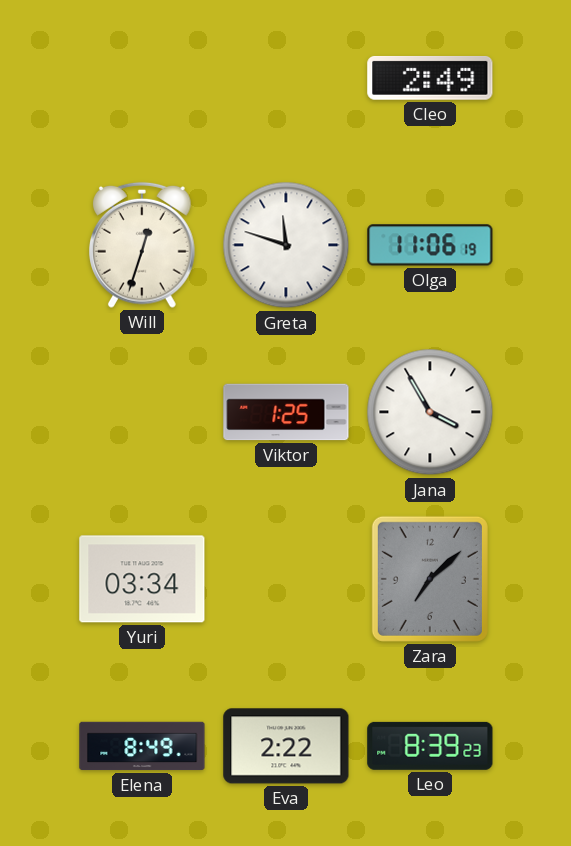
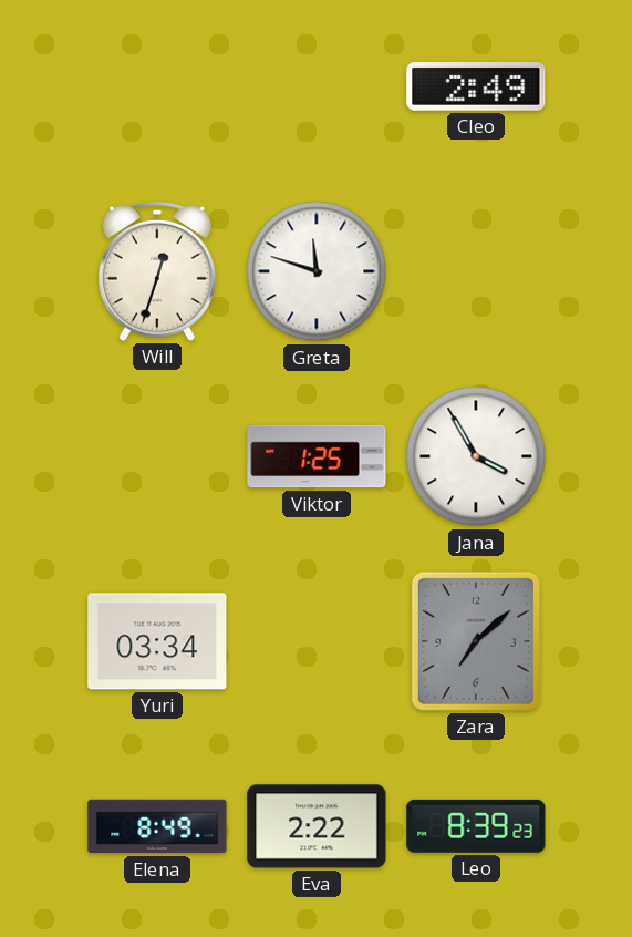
Olga: 11:06 -> none (430, 245)
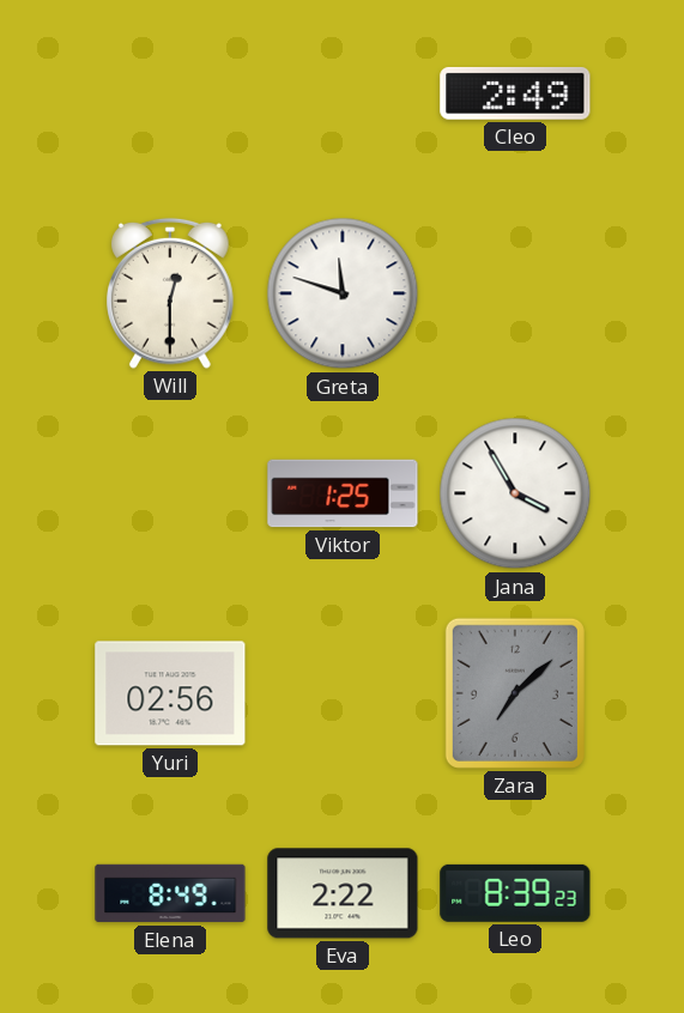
Will: 12:33 -> 12:30 (171, 293)
Yuri: 03:34 -> 02:56 (170, 693)
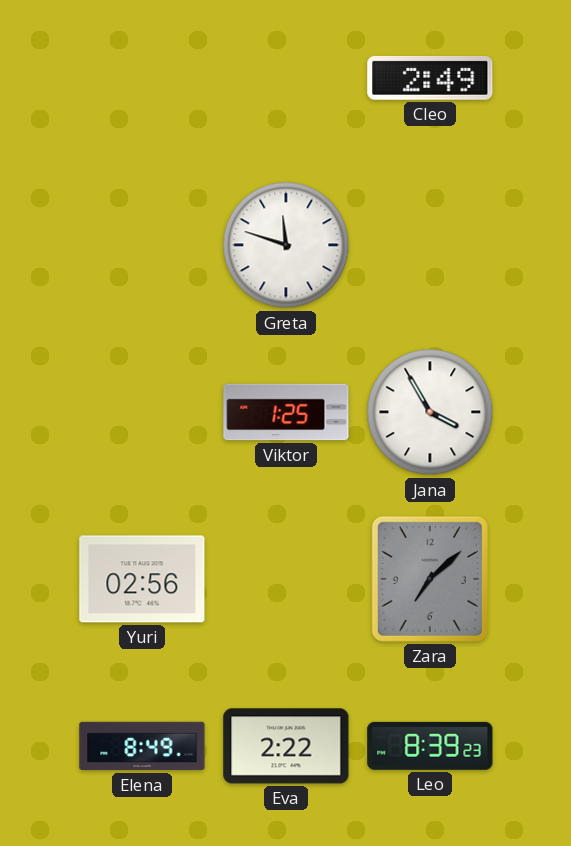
Will: 12:30 -> none (171, 293)
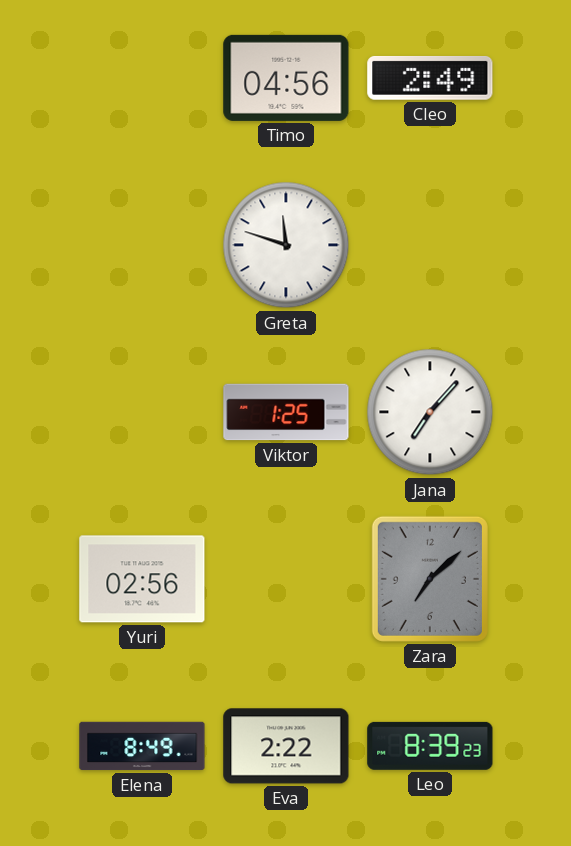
Timo: none -> 04:56 (286, 78)
Jana: 3:55 -> 7:07 (430, 412)
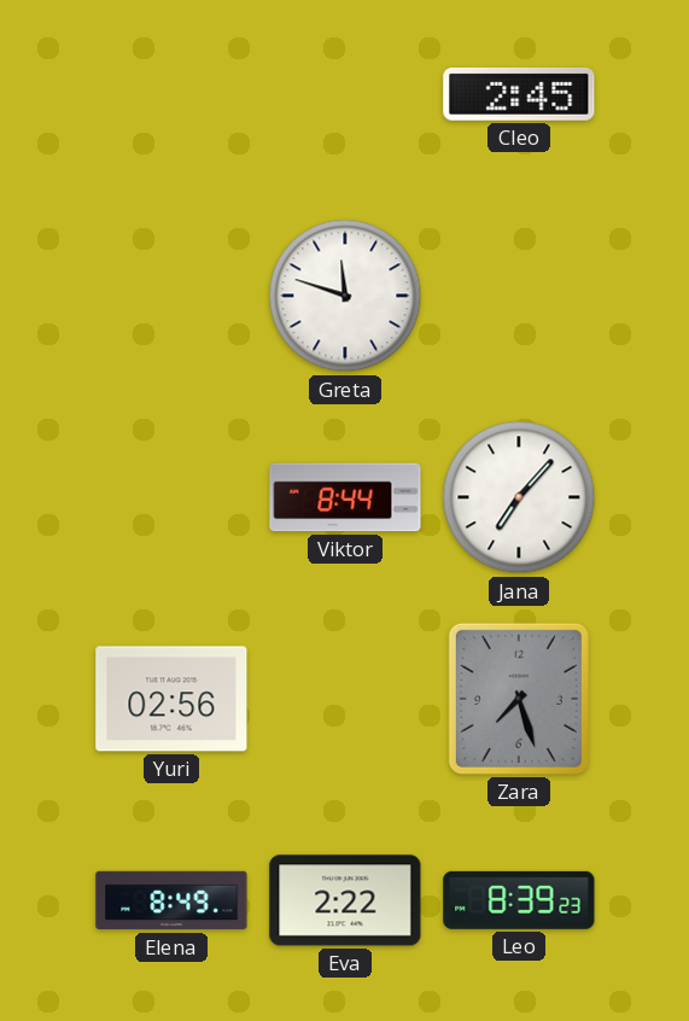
Timo: 04:56 -> none (286, 78)
Cleo: 2:49 -> 2:45 (519, 94)
Viktor: 1:25 -> 8:44 (345, 497)
Zara: 7:08 -> 7:27 (519, 699)
